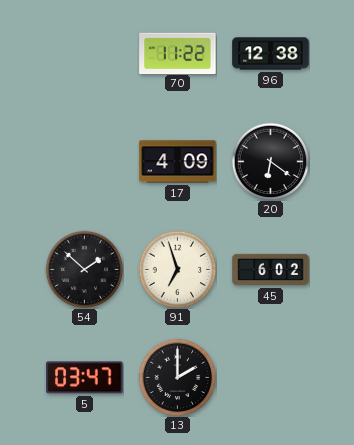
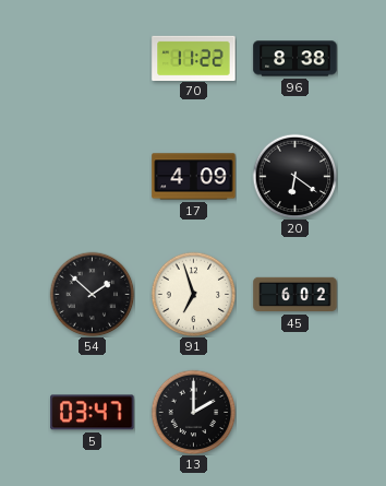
96: 12:38 -> 8:38 (295, 59)
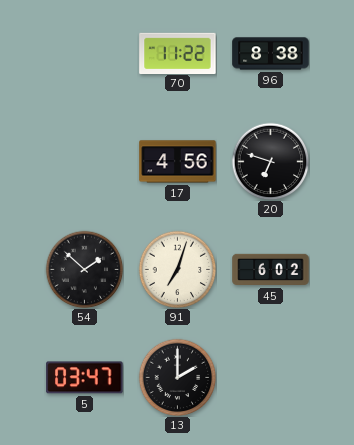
17: 4:09 -> 4:56 (178, 162)
20: 6:21 -> 6:48 (270, 161)
91: 6:57 -> 7:03 (177, 269)
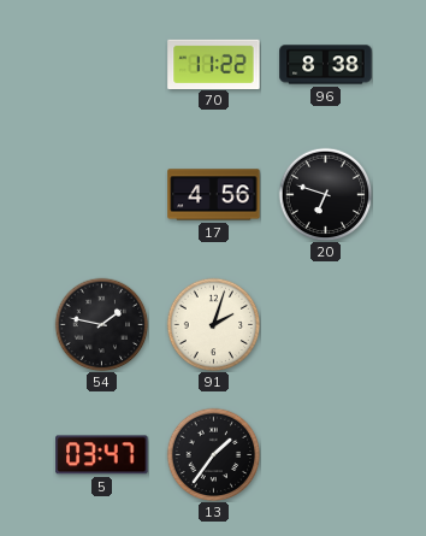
54: 1:52 -> 1:47 (101, 324)
91: 7:03 -> 2:03 (213, 324)
45: 6:02 -> none (271, 270)
13: 2:00 -> 1:36 (213, 454)
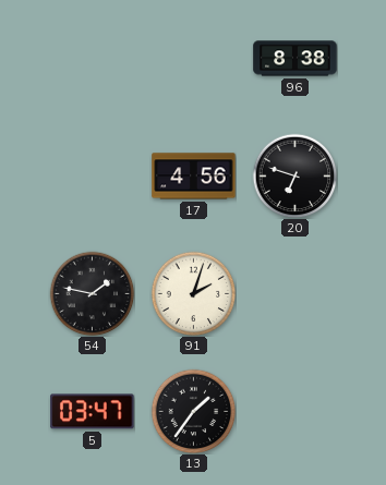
70: 11:22 -> none (214, 64)
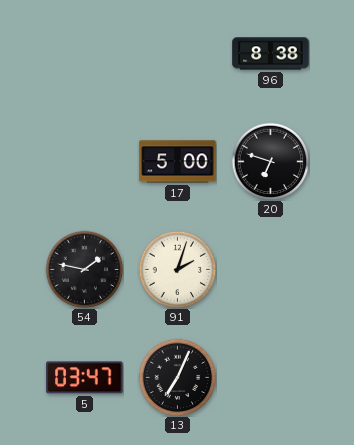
17: 4:56 -> 5:00 (178, 162)
13: 1:36 -> 7:04 (177, 377)
